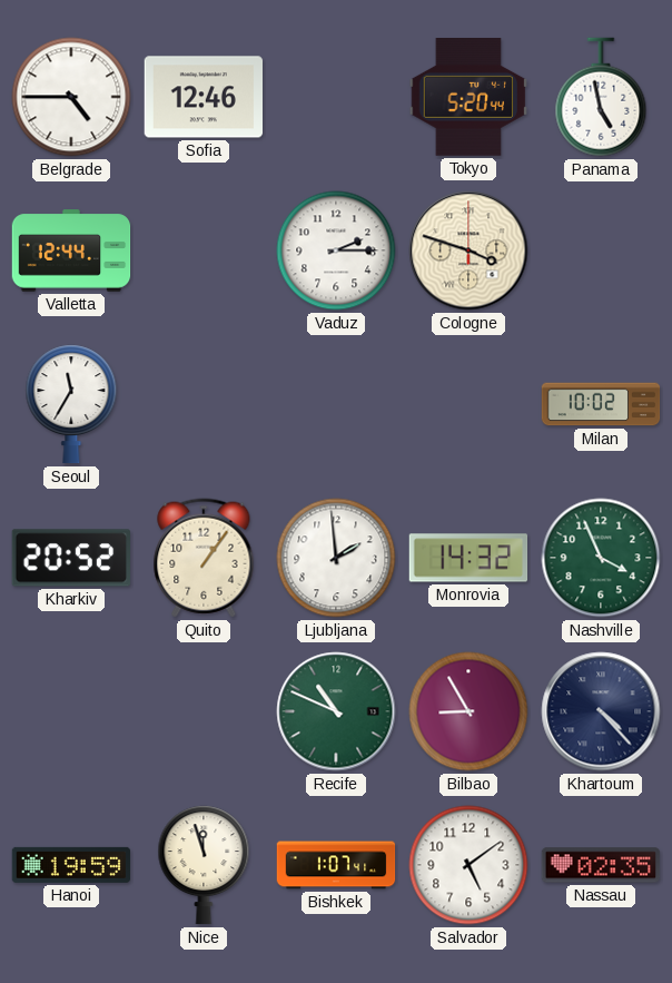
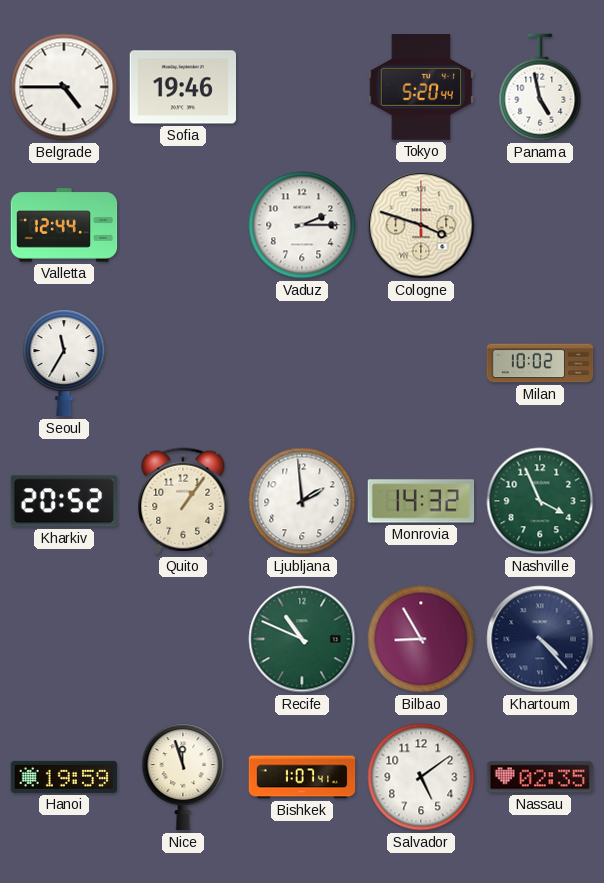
Sofia: 12:46 -> 19:46 (183, 87)
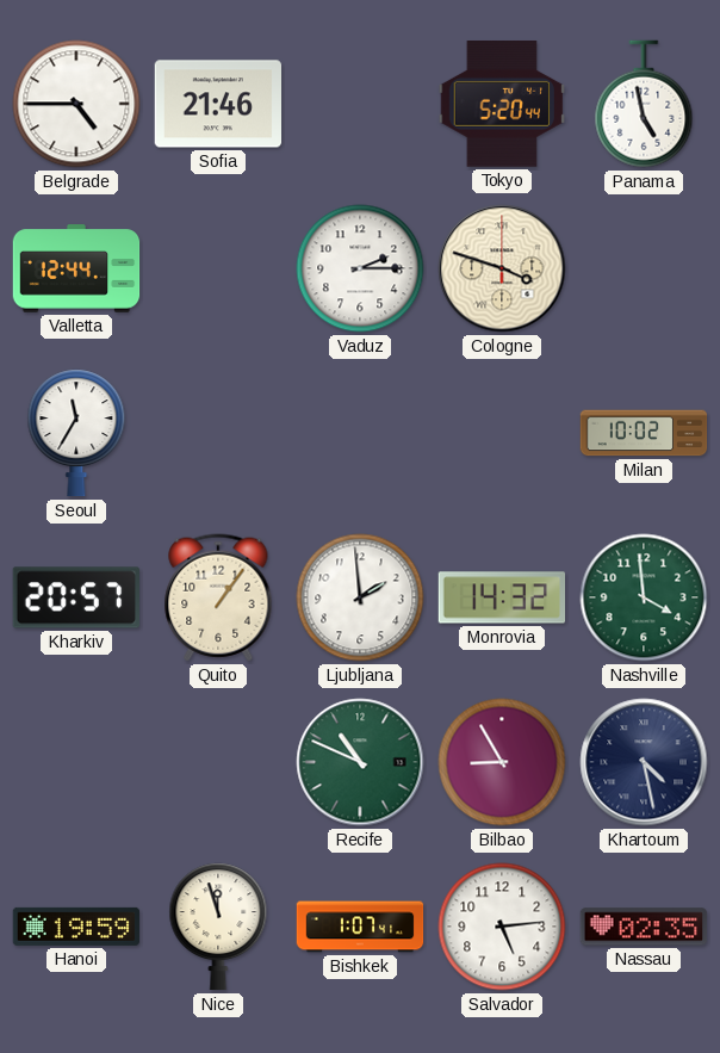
Sofia: 19:46 -> 21:46 (218, 104)
Kharkiv: 20:52 -> 20:57 (76, 597)
Nashville: 3:56 -> 3:59 (644, 597)
Khartoum: 4:23 -> 4:28 (644, 762)
Salvador: 5:09 -> 5:14 (502, 927)
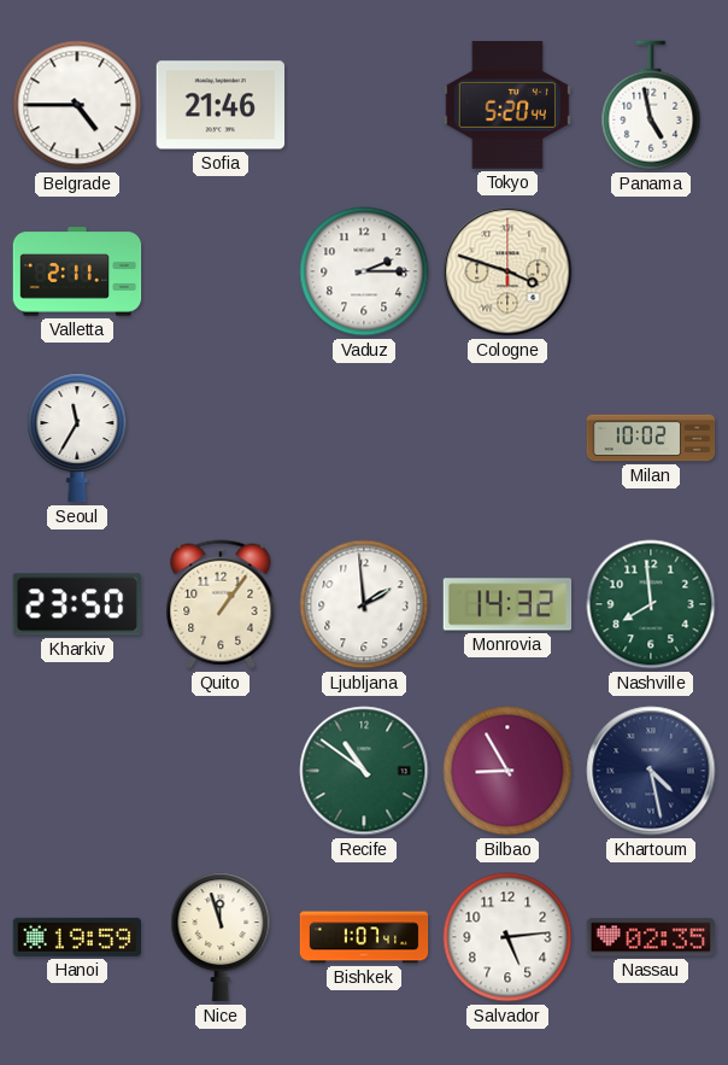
Valletta: 12:44 -> 2:11 (77, 271)
Kharkiv: 20:57 -> 23:50 (77, 604)
Nashville: 3:59 -> 7:59 (651, 604)
Recife: 10:49 -> 10:51 (364, 771)
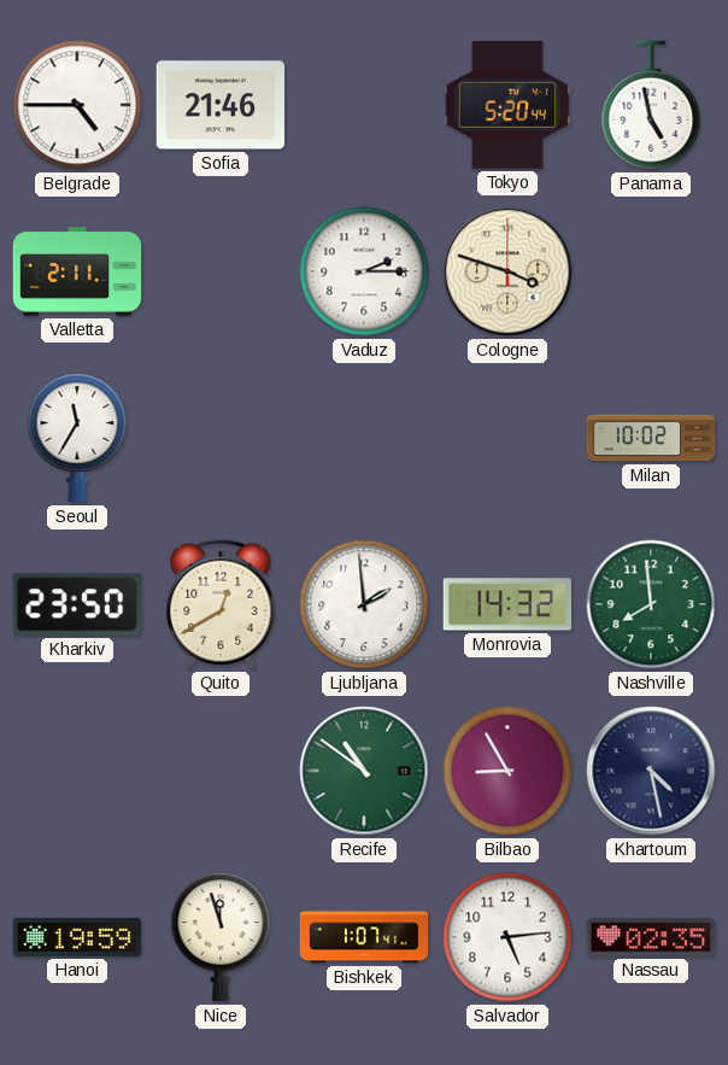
Quito: 1:06 -> 12:40 (221, 604)
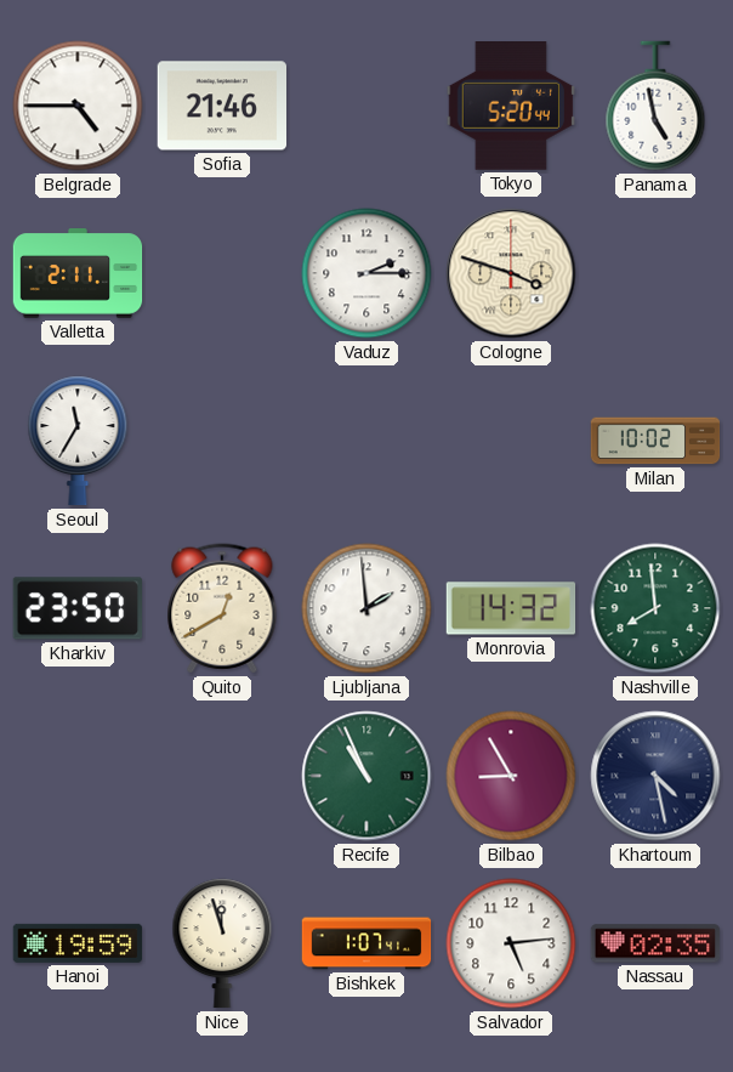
Recife: 10:51 -> 10:56 (366, 776)
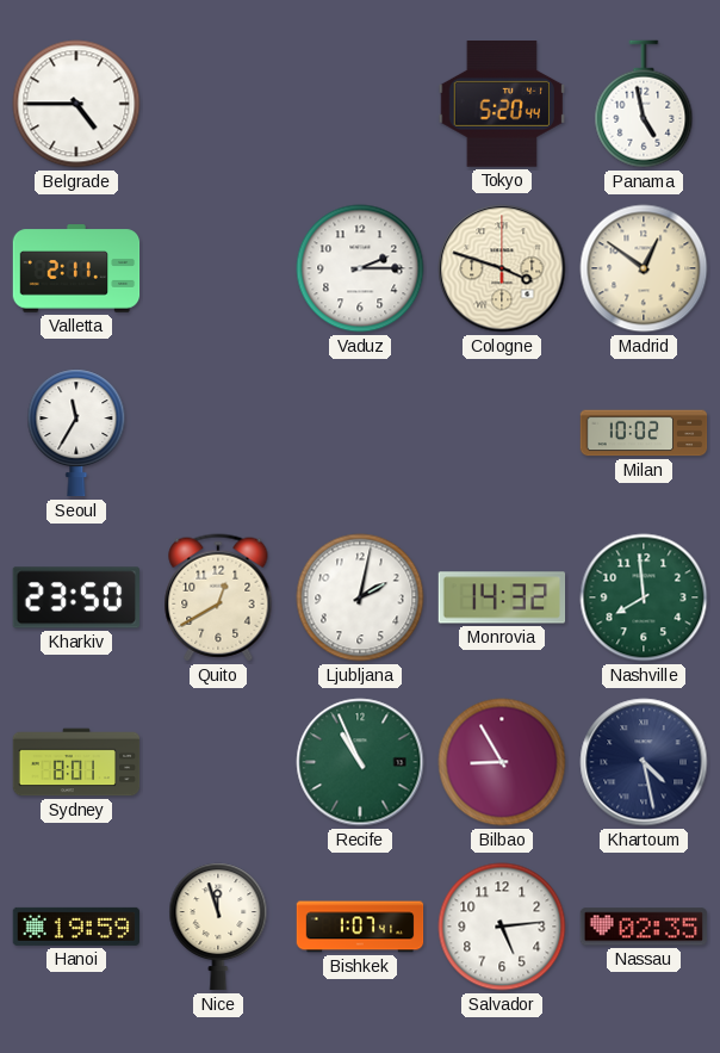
Sofia: 21:46 -> none (222, 106)
Madrid: none -> 12:51 (644, 268)
Ljubljana: 1:59 -> 2:02 (360, 597)
Sydney: none -> 8:01 (76, 762)
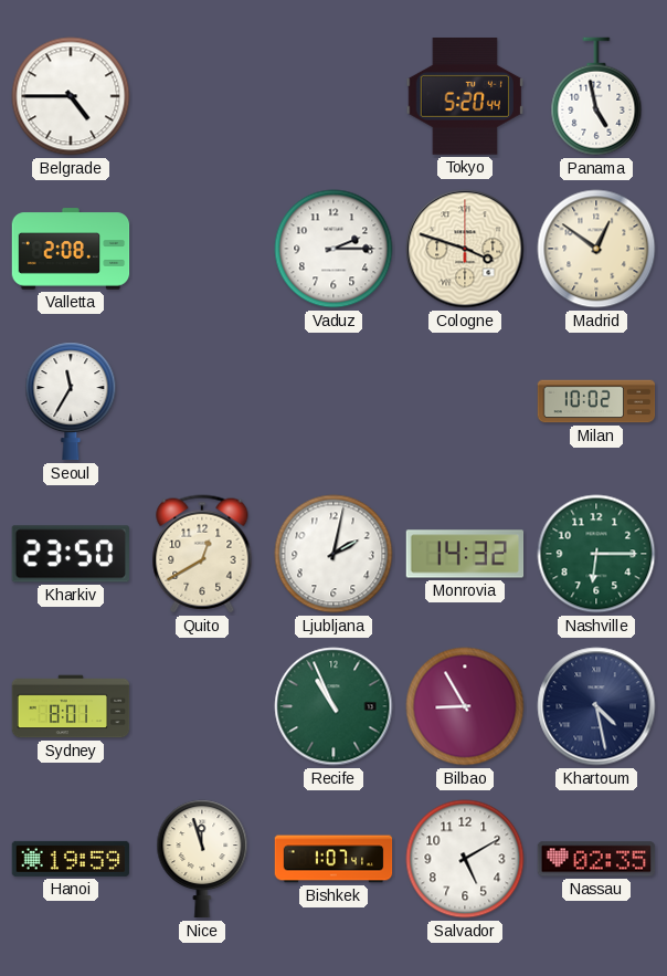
Valletta: 2:11 -> 2:08 (71, 249)
Nashville: 7:59 -> 6:15 (596, 554)
Salvador: 5:14 -> 5:10 (465, 859)
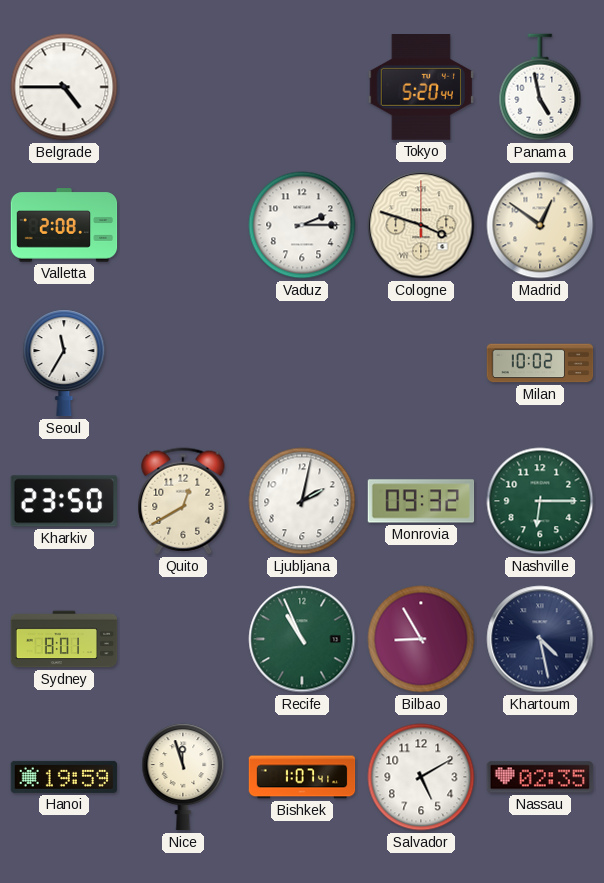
Monrovia: 14:32 -> 09:32 (421, 501)
